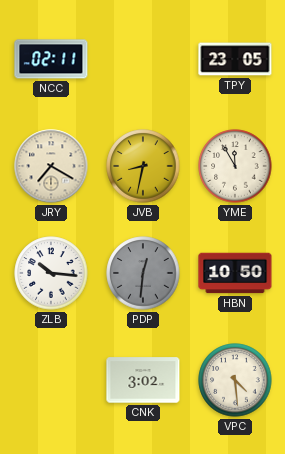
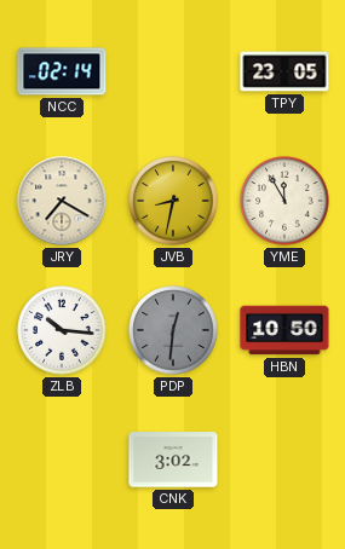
NCC: 02:11 -> 02:14 (62, 71)
VPC: 4:29 -> none (235, 380)
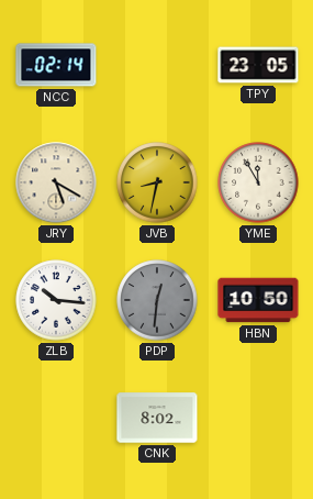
JRY: 7:20 -> 5:20 (56, 182)
CNK: 3:02 -> 8:02 (157, 418)
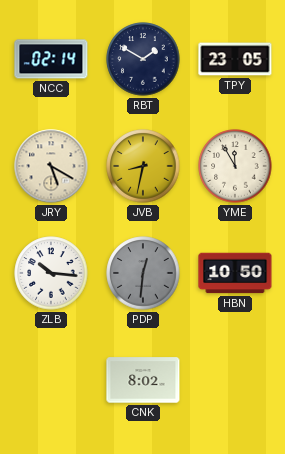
RBT: none -> 1:50 (143, 59)
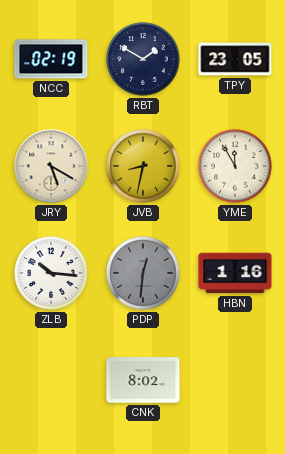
NCC: 02:14 -> 02:19 (51, 59)
HBN: 10:50 -> 1:16 (235, 273)
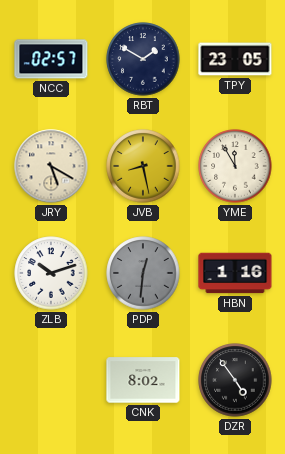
NCC: 02:19 -> 02:57 (51, 59)
JVB: 8:32 -> 8:28 (143, 166)
ZLB: 10:16 -> 10:12 (51, 273)
DZR: none -> 4:54 (235, 380)
